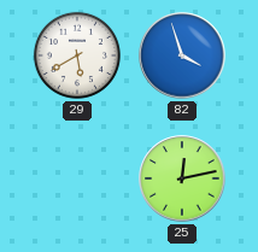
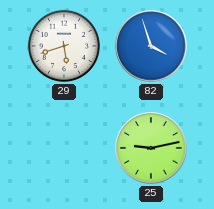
29: 5:40 -> 5:42 (64, 46)
25: 12:13 -> 9:13 (151, 148)
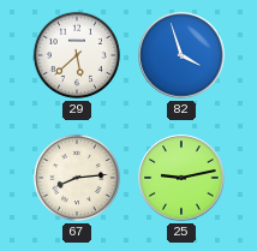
29: 5:42 -> 5:38 (77, 55)
67: none -> 8:14 (77, 178)
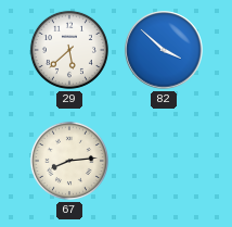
82: 3:57 -> 3:52 (164, 50)
25: 9:13 -> none (181, 178)
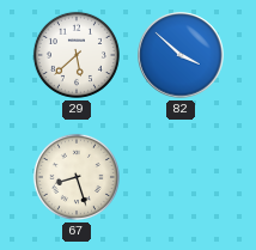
67: 8:14 -> 8:27 (77, 177)
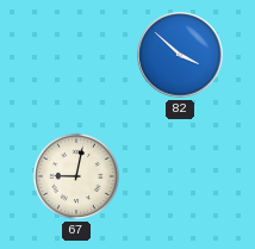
29: 5:38 -> none (77, 55)
67: 8:27 -> 9:02 (76, 176)
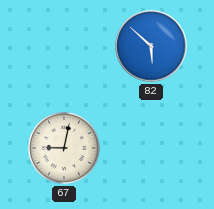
82: 3:52 -> 5:52 (151, 46)
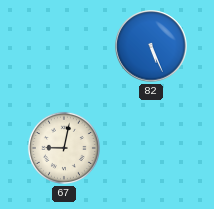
82: 5:52 -> 5:26 (151, 46)
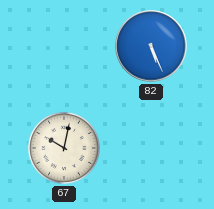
67: 9:02 -> 10:02 (64, 148)
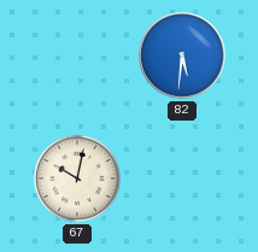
82: 5:26 -> 5:31 (182, 55)
